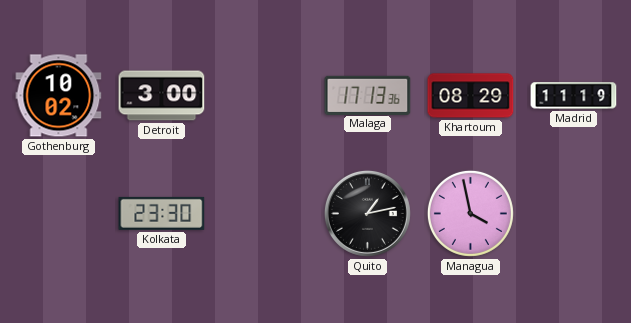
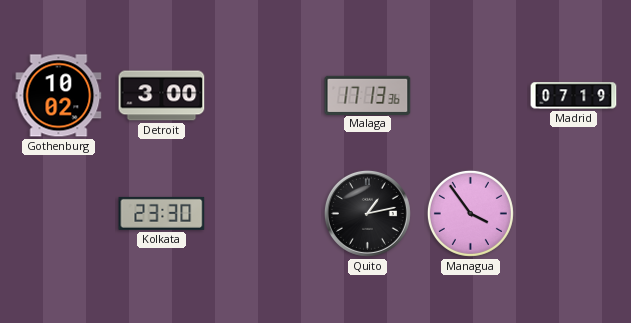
Khartoum: 08:29 -> none (471, 96)
Madrid: 11:19 -> 07:19 (574, 96)
Managua: 3:58 -> 3:54 (470, 213)
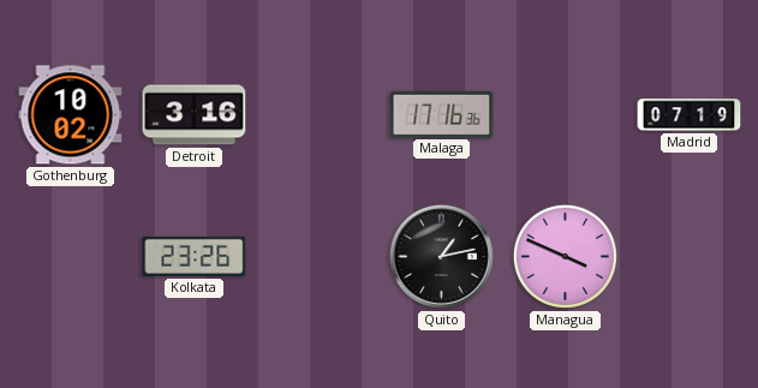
Detroit: 3:00 -> 3:16 (195, 115)
Malaga: 17:13 -> 17:16 (442, 114)
Kolkata: 23:30 -> 23:26 (195, 256)
Managua: 3:54 -> 3:49 (565, 256)
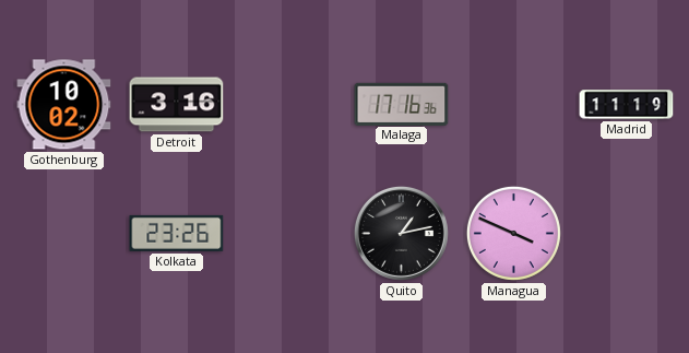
Madrid: 07:19 -> 11:19 (627, 105)
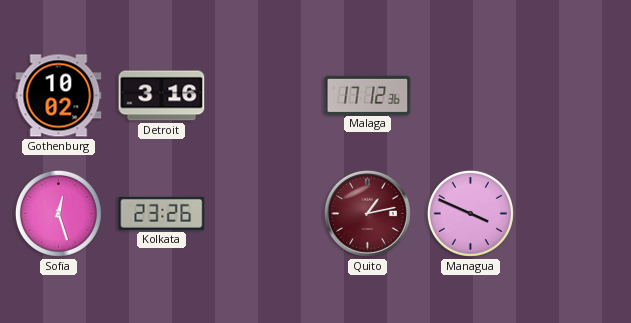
Malaga: 17:16 -> 17:12 (368, 95)
Madrid: 11:19 -> none (627, 105)
Sofia: none -> 12:27 (58, 213)
Quito dial: black -> burgundy (367, 213)
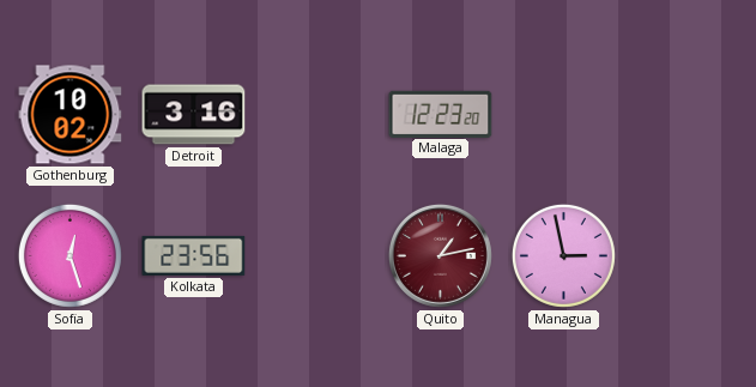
Malaga: 17:12 -> 12:23 (441, 114)
Kolkata: 23:26 -> 23:56 (194, 255)
Managua: 3:49 -> 2:58 (563, 255)
